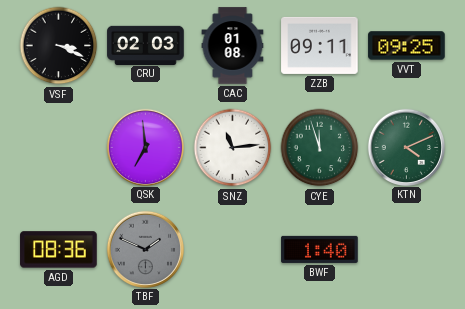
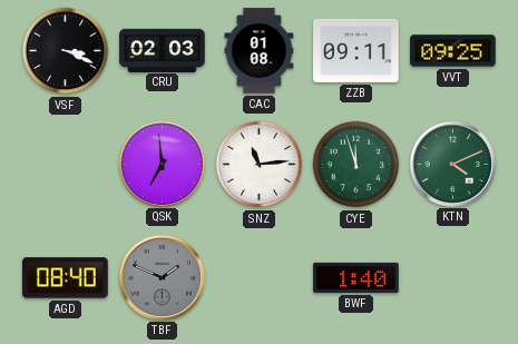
AGD: 08:36 -> 08:40 (66, 278)
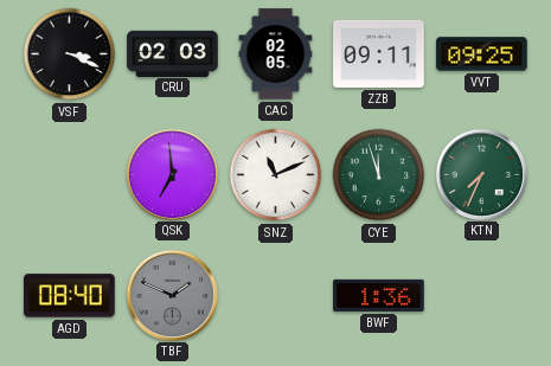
CAC: 01:08 -> 02:05 (276, 54)
SNZ: 11:14 -> 11:11 (276, 175)
KTN: 4:11 -> 7:34 (481, 174)
BWF: 1:40 -> 1:36 (379, 295)
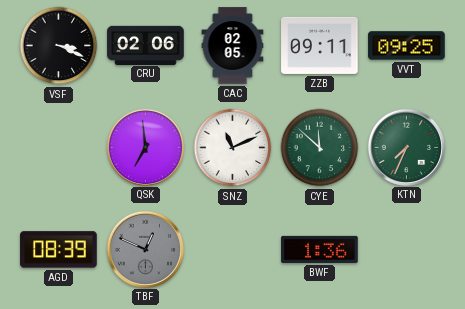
CRU: 02:03 -> 02:06 (146, 45)
CYE: 11:57 -> 11:52 (320, 148)
AGD: 08:40 -> 08:39 (59, 250)
TBF: 1:49 -> 12:49 (145, 249)
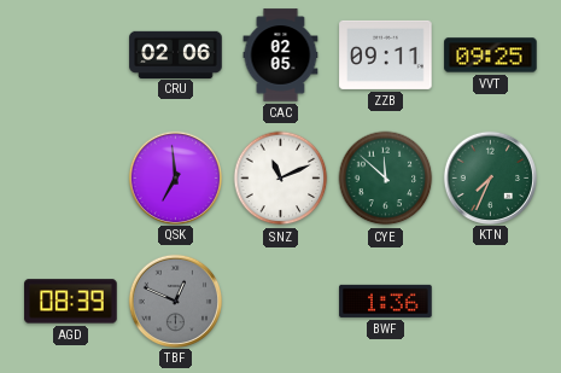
VSF: 3:19 -> none (59, 46)
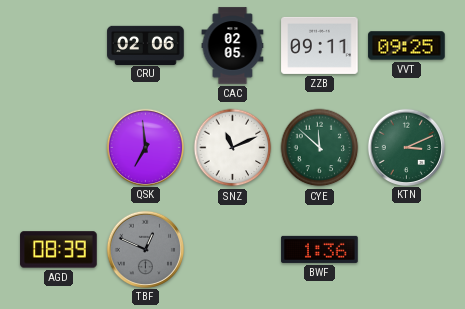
KTN: 7:34 -> 3:11 (406, 147)
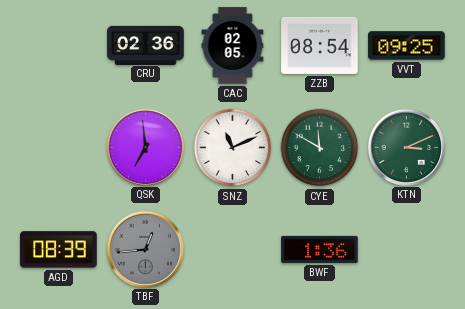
CRU: 02:06 -> 02:36 (146, 45)
ZZB: 09:11 -> 08:54 (320, 45)
CYE: 11:52 -> 11:50 (320, 148)
TBF: 12:49 -> 12:44 (145, 249)
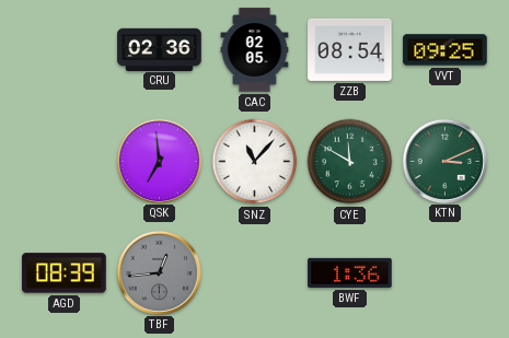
SNZ: 11:11 -> 11:07 (255, 162)
